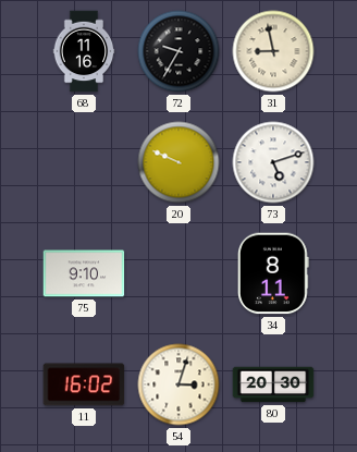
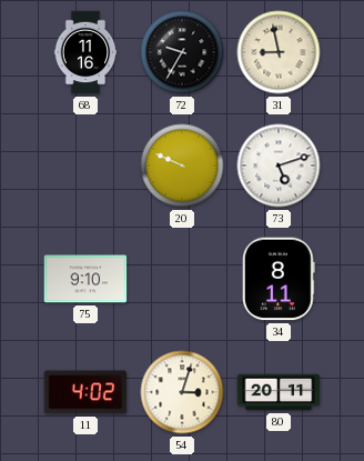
11: 16:02 -> 4:02 (85, 392)
80: 20:30 -> 20:11 (279, 392)
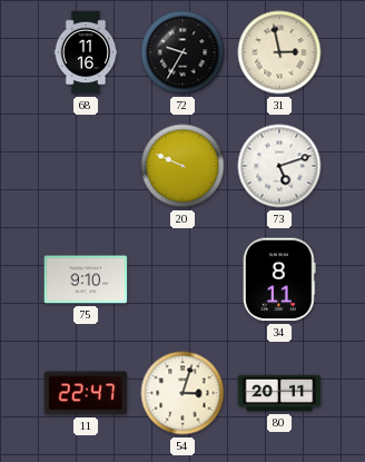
31: 8:58 -> 2:58 (279, 52)
11: 4:02 -> 22:47 (86, 393)
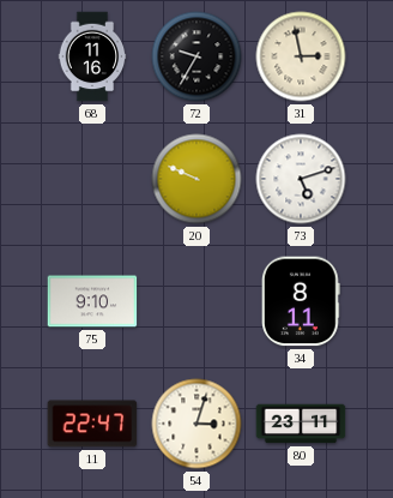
80: 20:11 -> 23:11 (301, 424)
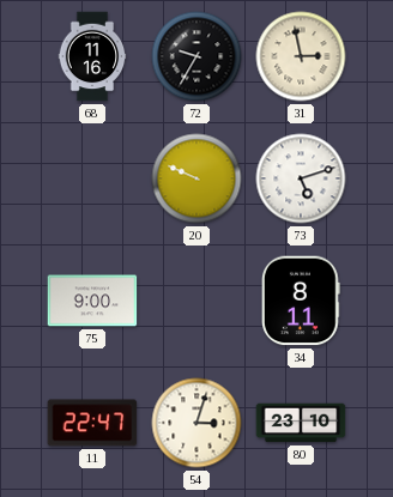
75: 9:10 -> 9:00 (92, 301)
80: 23:11 -> 23:10 (301, 423)
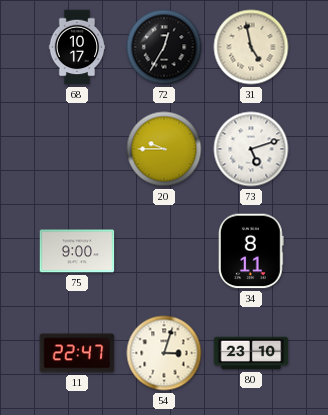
68: 11:16 -> 10:17 (77, 47)
72: 9:35 -> 12:35 (164, 47)
31: 2:58 -> 4:58 (251, 47)
20: 9:49 -> 9:45 (164, 149)
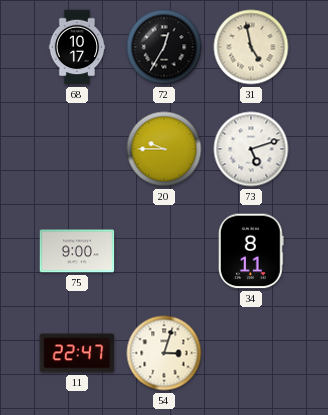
80: 23:10 -> none (251, 353)
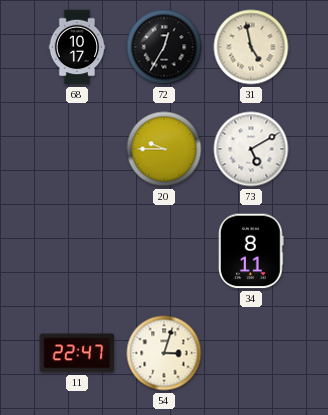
73: 5:12 -> 5:10 (251, 149)
75: 9:00 -> none (77, 251)
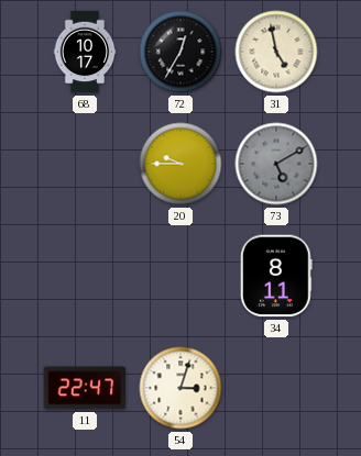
73 dial: white -> grey (276, 164)
